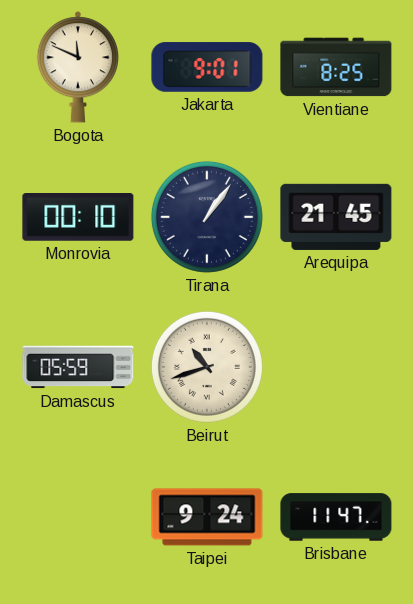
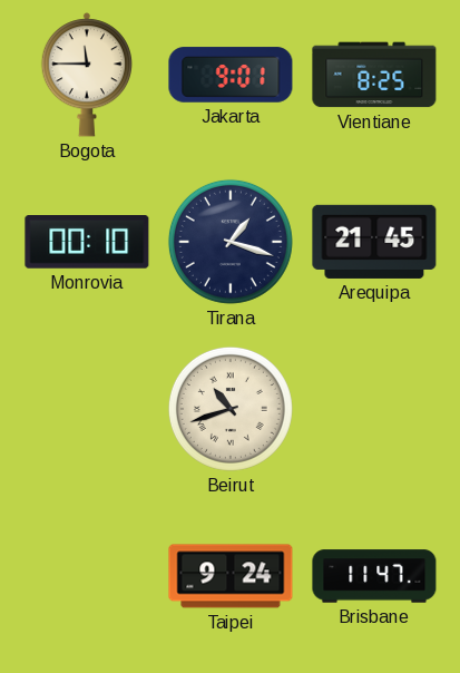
Bogota: 11:49 -> 11:45 (86, 75)
Tirana: 1:06 -> 1:18 (231, 242)
Damascus: 05:59 -> none (78, 367)
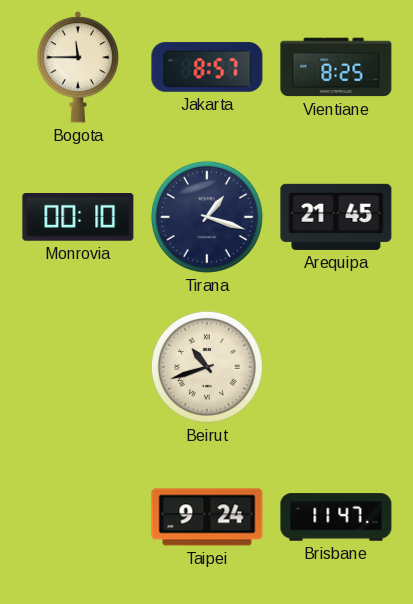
Jakarta: 9:01 -> 8:57 (207, 67)
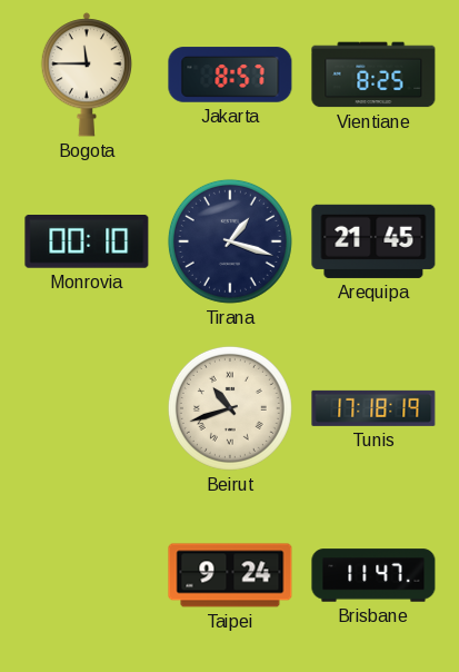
Tunis: none -> 17:18 (373, 408)
